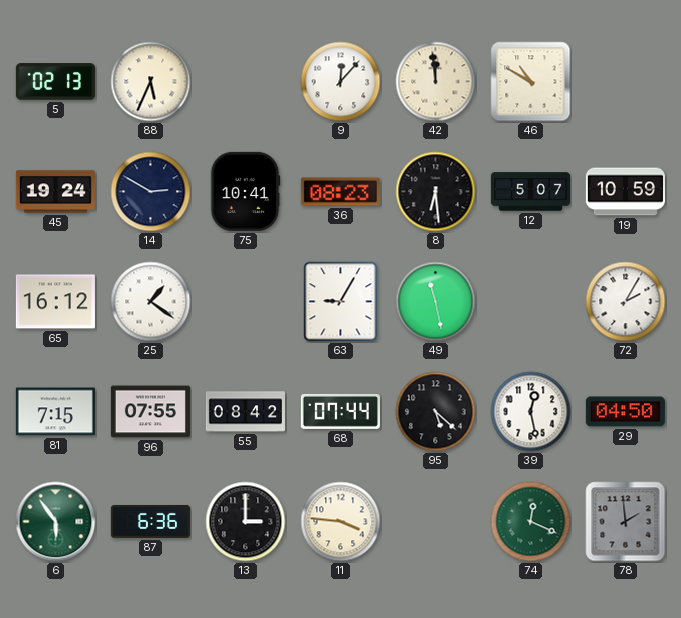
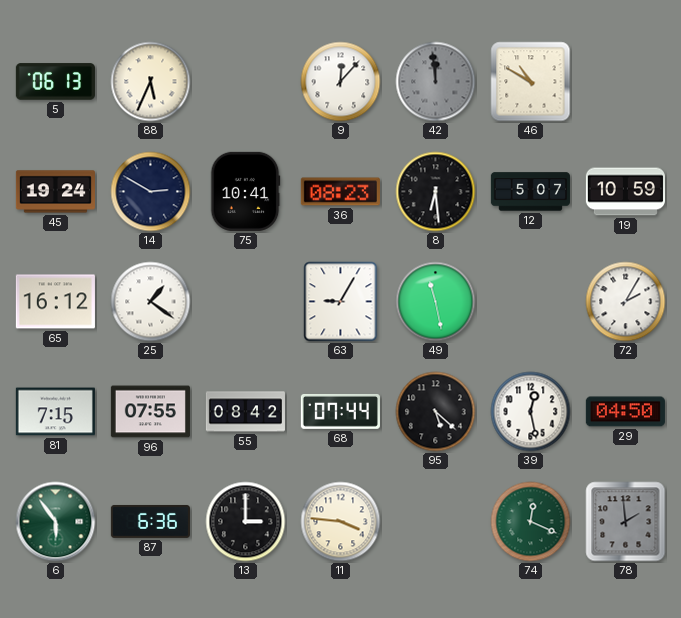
5: 02:13 -> 06:13 (55, 82)
42 dial: cream -> grey (436, 82)
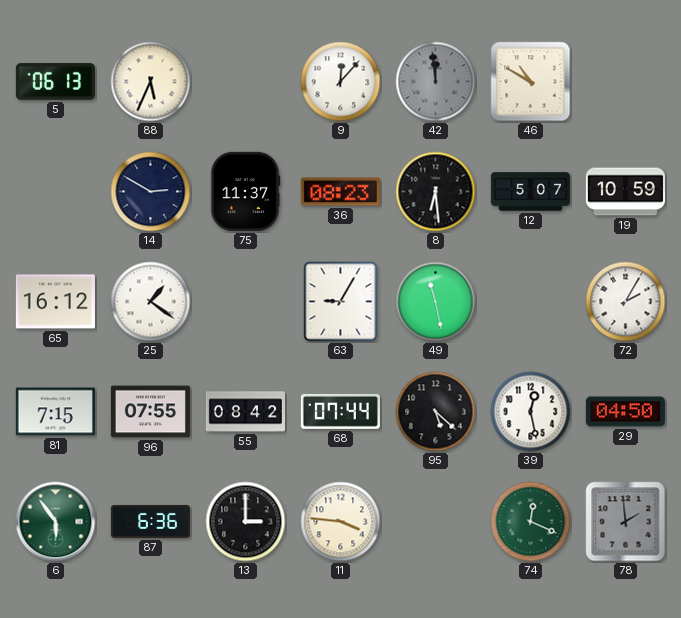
45: 19:24 -> none (55, 192)
75: 10:41 -> 11:37 (245, 191)
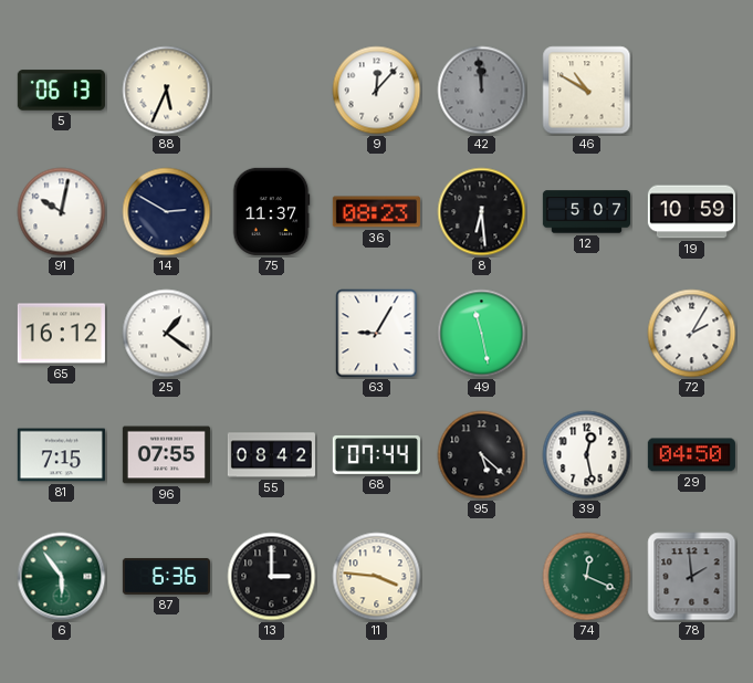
91: none -> 10:02 (62, 212)
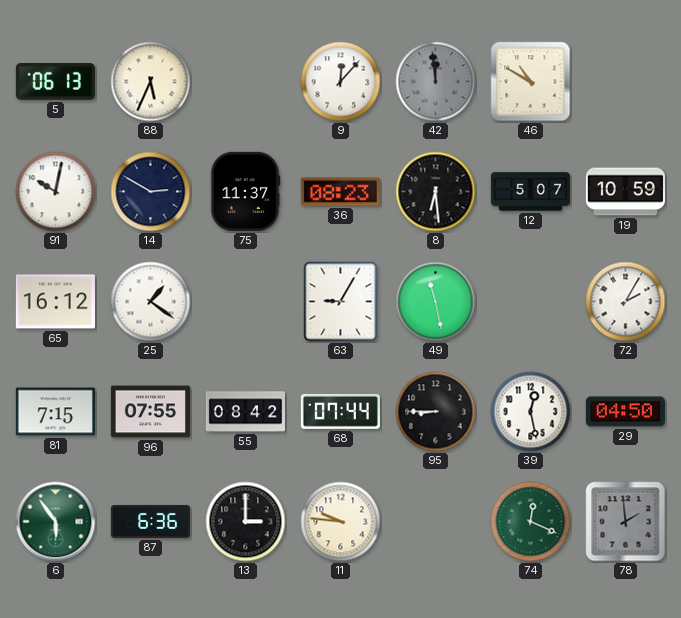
95: 5:22 -> 8:45 (436, 412)
11: 3:46 -> 9:46 (341, 522)
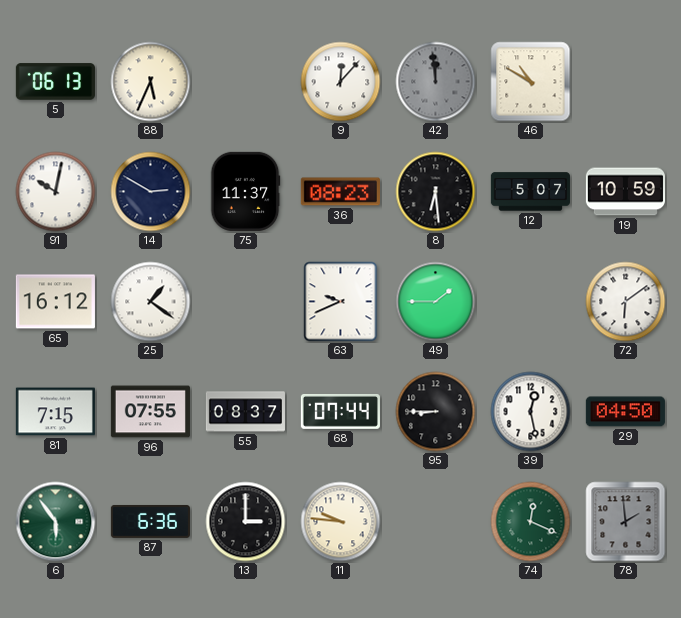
63: 9:05 -> 9:41 (341, 302)
49: 11:28 -> 1:45 (436, 302)
72: 2:05 -> 6:09 (626, 302)
55: 08:42 -> 08:37 (245, 412)
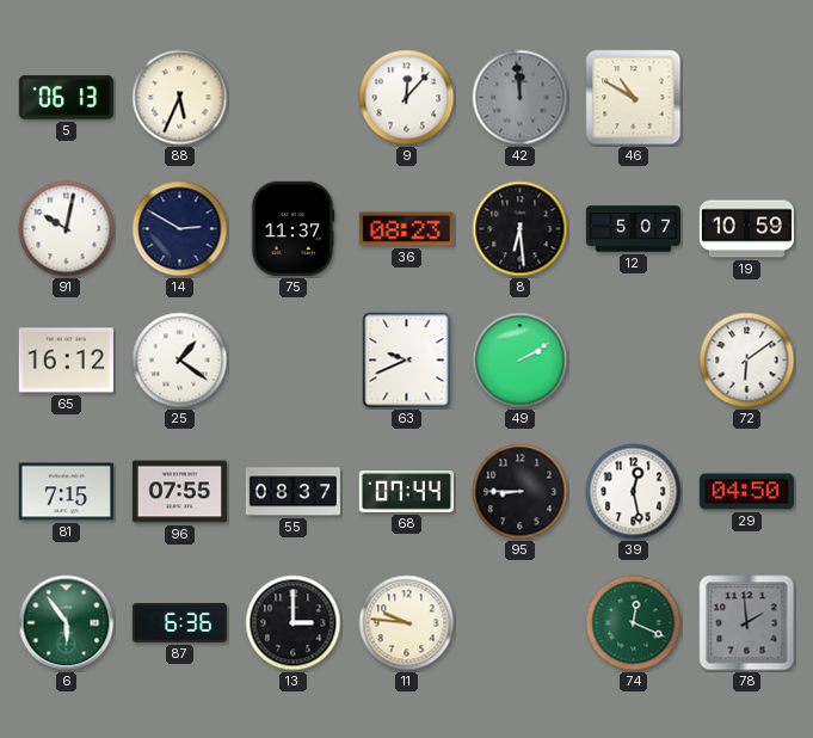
49: 1:45 -> 2:10 (521, 361)
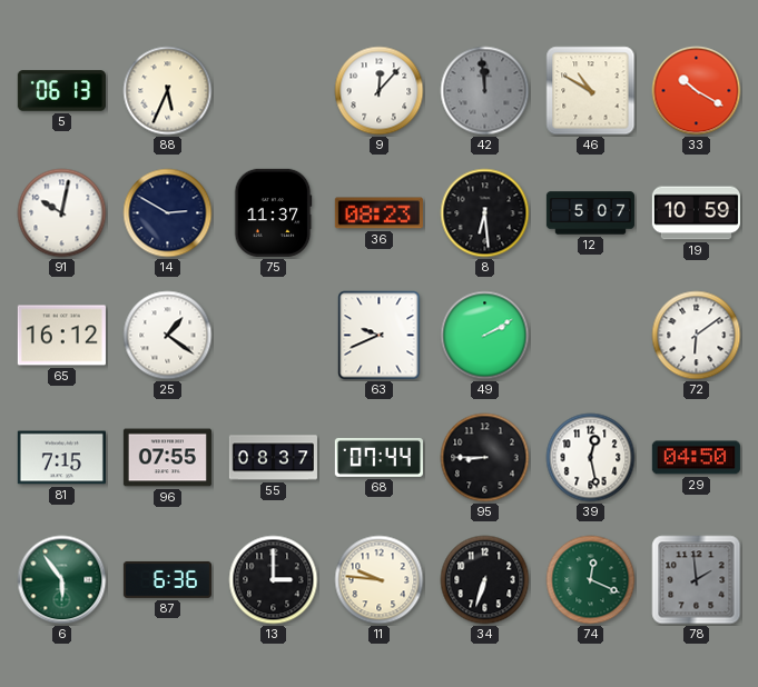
33: none -> 10:20 (697, 91)
34: none -> 6:33 (485, 580)
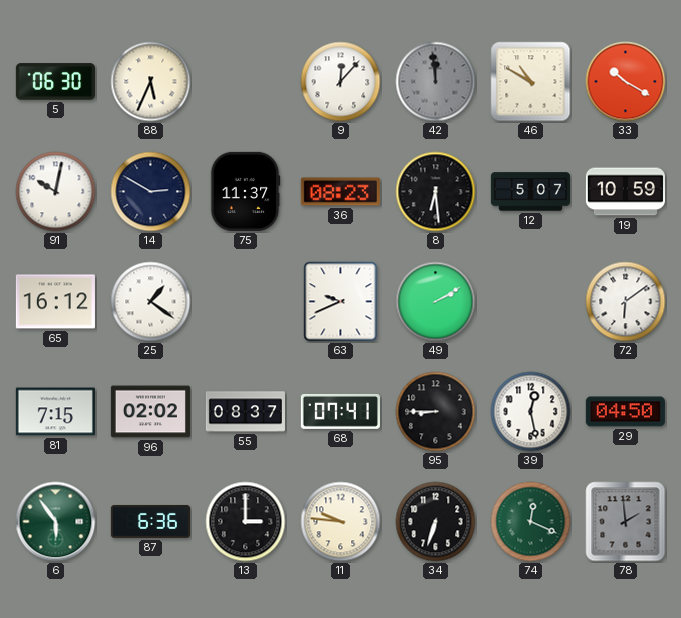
5: 06:13 -> 06:30 (55, 82)
96: 07:55 -> 02:02 (150, 412)
68: 07:44 -> 07:41 (340, 412)
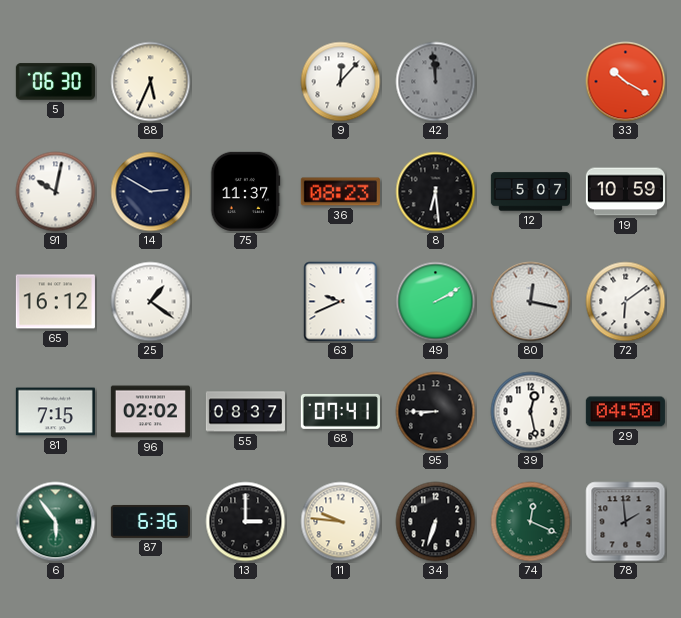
46: 10:50 -> none (531, 82)
80: none -> 12:17 (531, 302)
